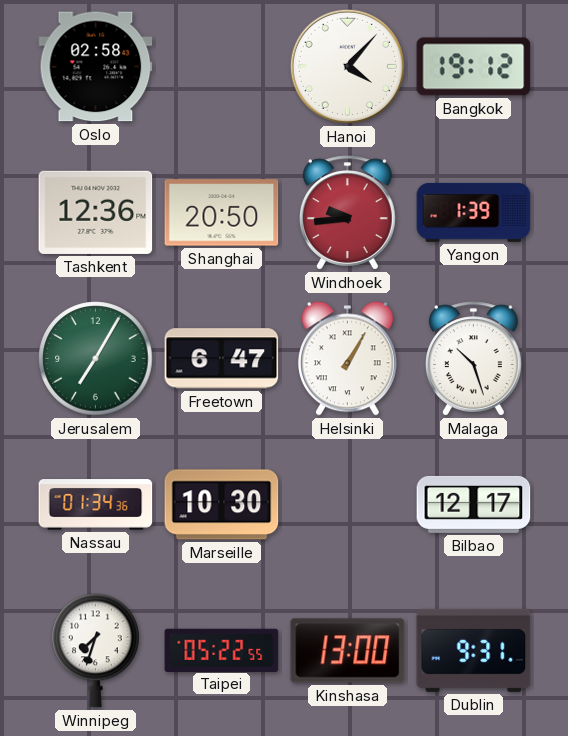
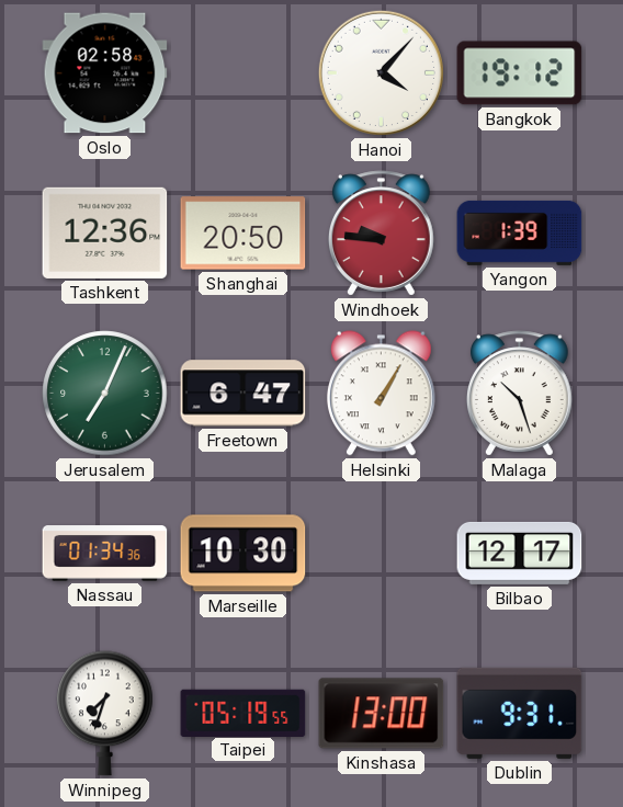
Windhoek: 9:44 -> 9:46 (382, 234)
Jerusalem: 7:05 -> 7:04 (105, 394)
Taipei: 05:22 -> 05:19 (243, 713)
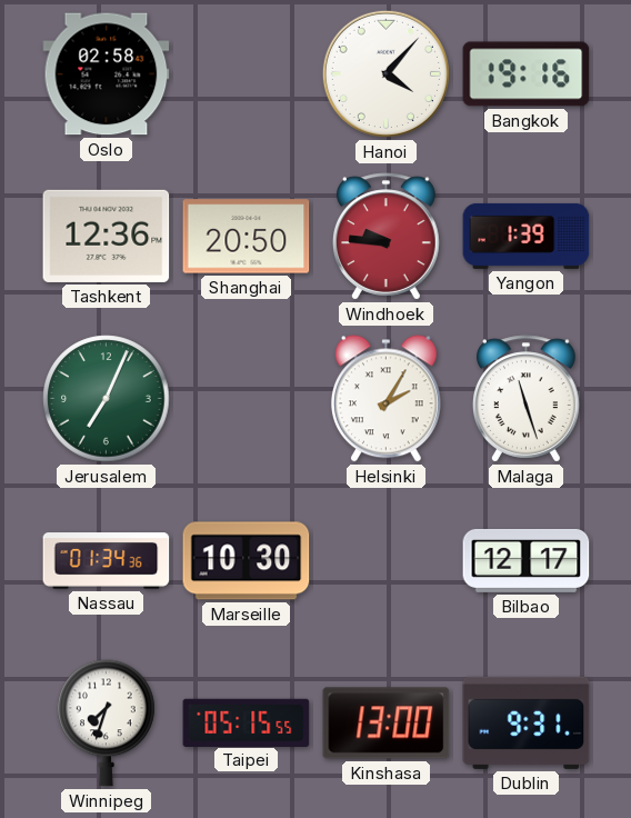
Bangkok: 19:12 -> 19:16 (527, 74)
Freetown: 6:47 -> none (243, 394)
Helsinki: 1:05 -> 2:05 (385, 399)
Malaga: 10:27 -> 11:27 (527, 399)
Taipei: 05:19 -> 05:15 (247, 722)
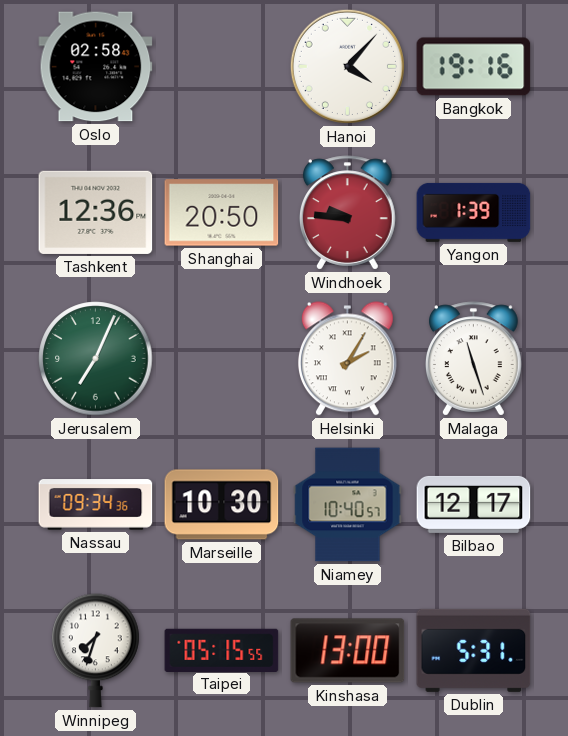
Nassau: 01:34 -> 09:34 (96, 505)
Niamey: none -> 10:40 (348, 505)
Dublin: 9:31 -> 5:31 (474, 650)
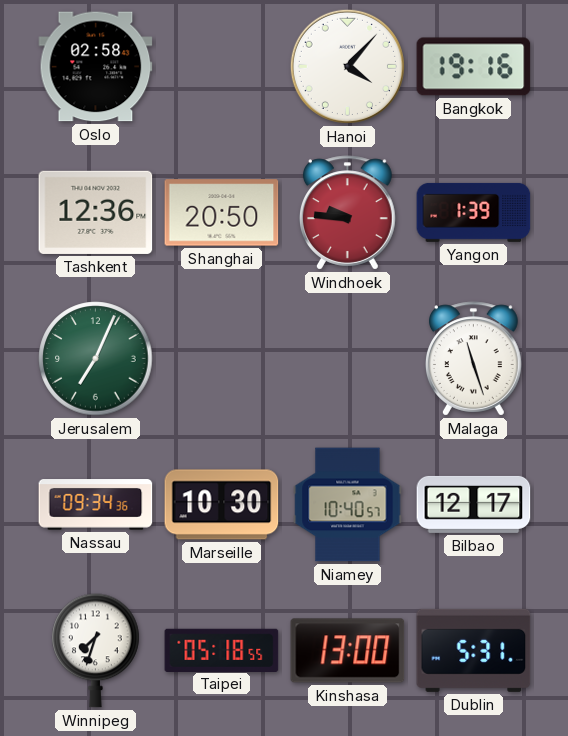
Helsinki: 2:05 -> none (347, 359)
Taipei: 05:15 -> 05:18 (222, 650)
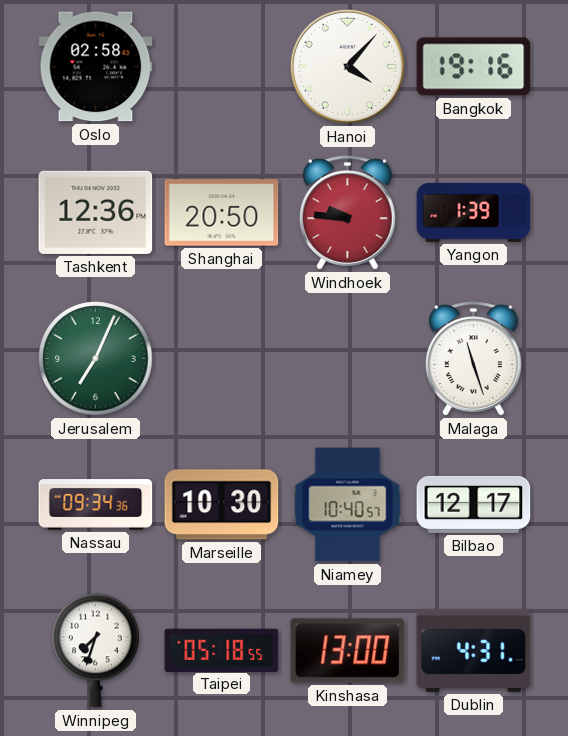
Dublin: 5:31 -> 4:31 (474, 650)
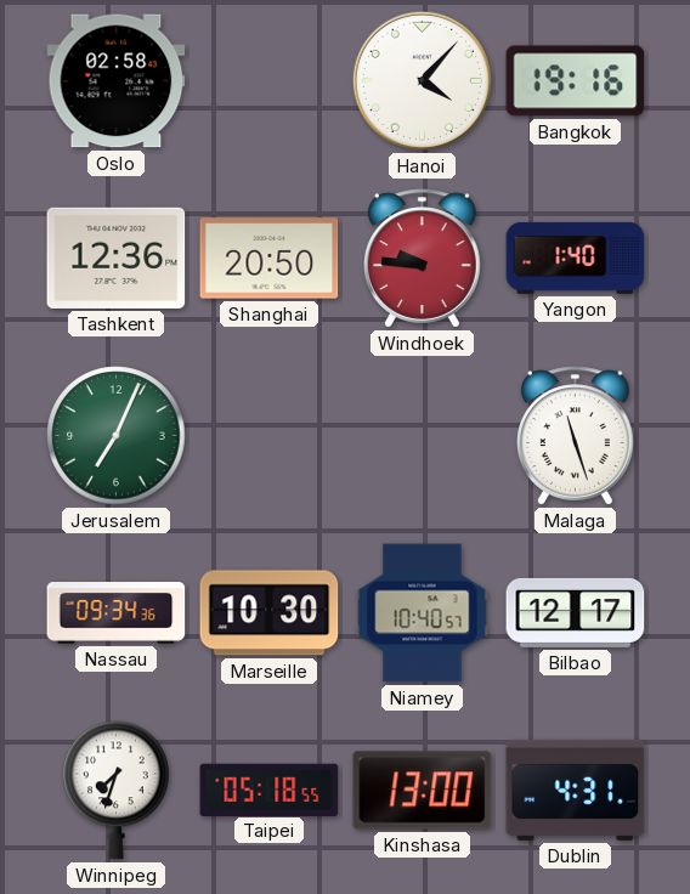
Yangon: 1:39 -> 1:40 (576, 258)
